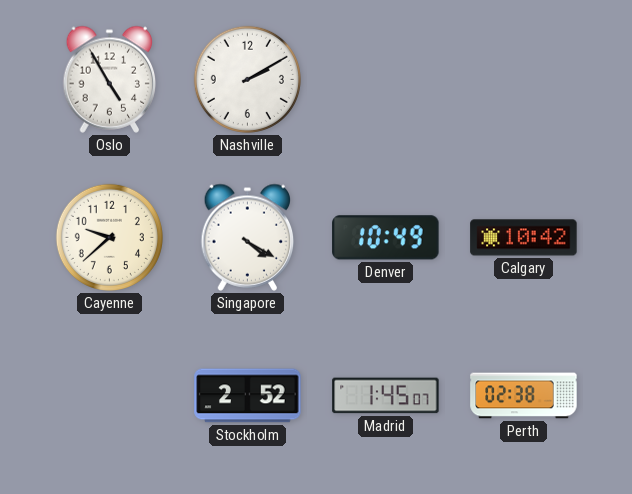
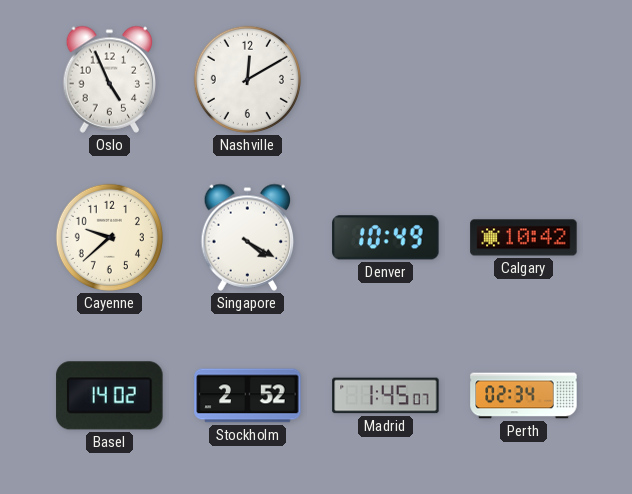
Oslo: 4:55 -> 4:56 (110, 79)
Nashville: 2:10 -> 12:10 (247, 79)
Basel: none -> 14:02 (110, 396)
Perth: 02:38 -> 02:34 (524, 396)
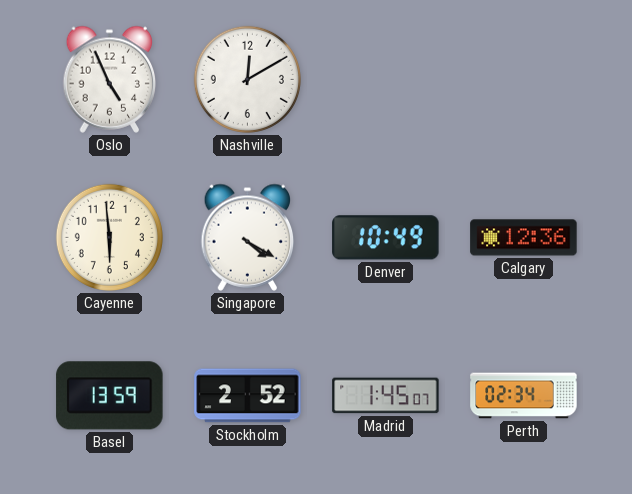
Cayenne: 9:38 -> 5:59 (109, 237)
Calgary: 10:42 -> 12:36 (524, 238)
Basel: 14:02 -> 13:59 (110, 396)
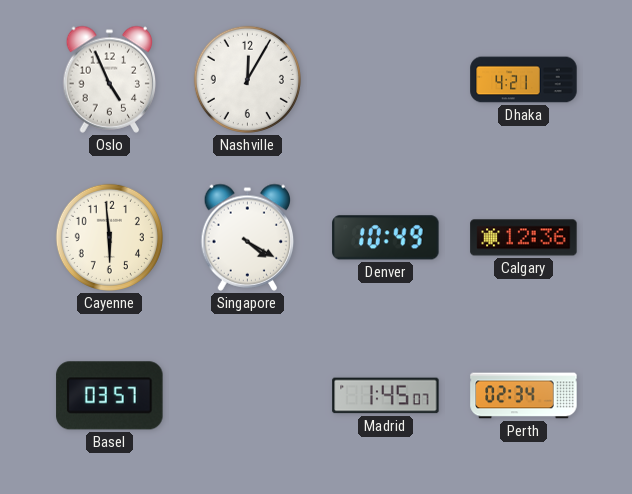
Nashville: 12:10 -> 12:05 (247, 79)
Dhaka: none -> 4:21 (524, 80)
Basel: 13:59 -> 03:57 (110, 396)
Stockholm: 2:52 -> none (248, 396)
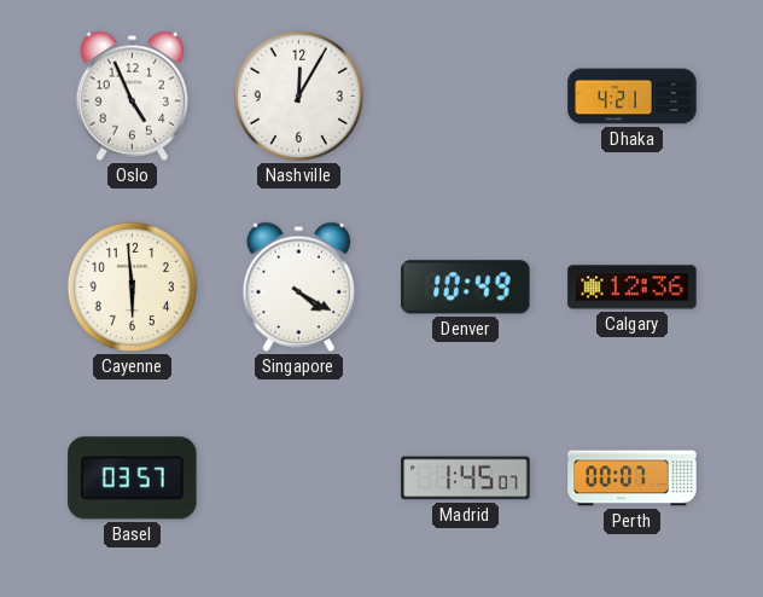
Perth: 02:34 -> 00:07 (633, 479)
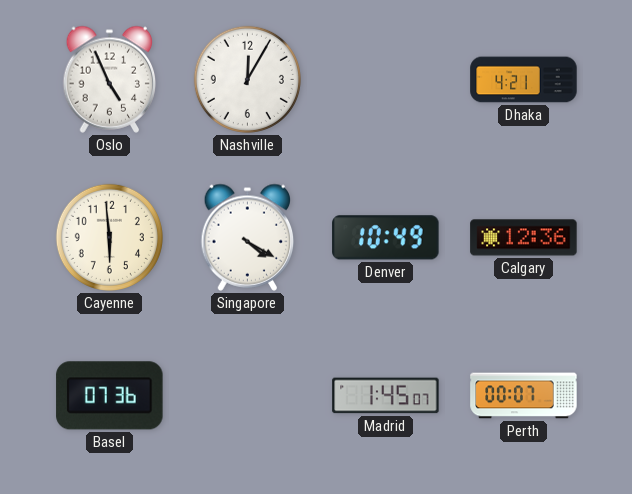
Basel: 03:57 -> 07:36 (110, 396)
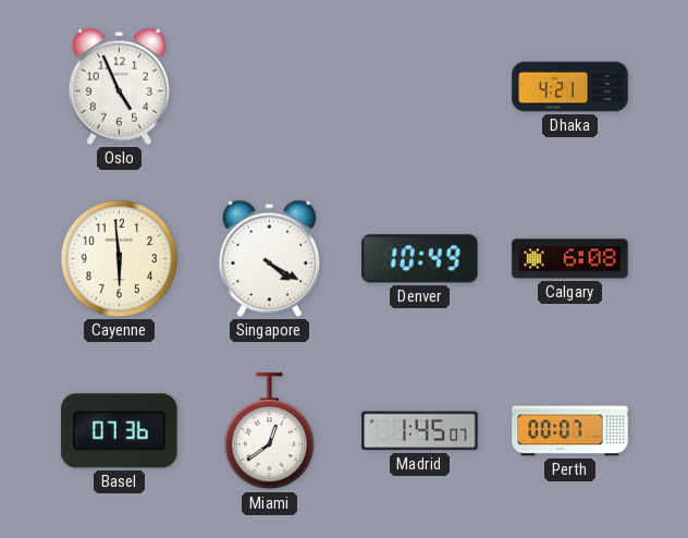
Nashville: 12:05 -> none (247, 79)
Calgary: 12:36 -> 6:08 (570, 259)
Miami: none -> 12:39 (269, 431)
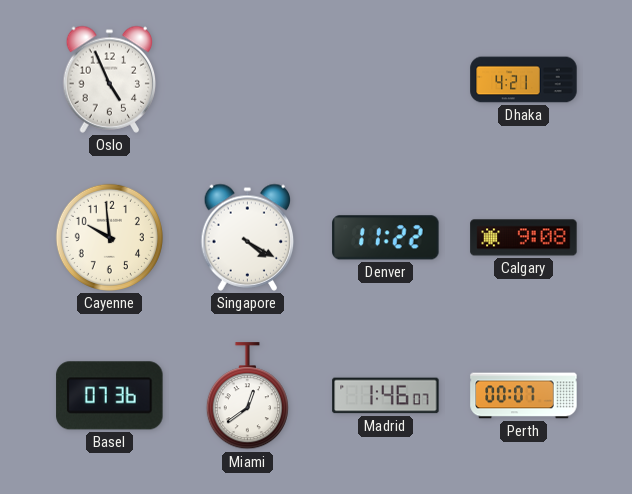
Cayenne: 5:59 -> 9:59 (109, 237)
Denver: 10:49 -> 11:22 (386, 238)
Calgary: 6:08 -> 9:08 (524, 238)
Madrid: 1:45 -> 1:46 (386, 396)
